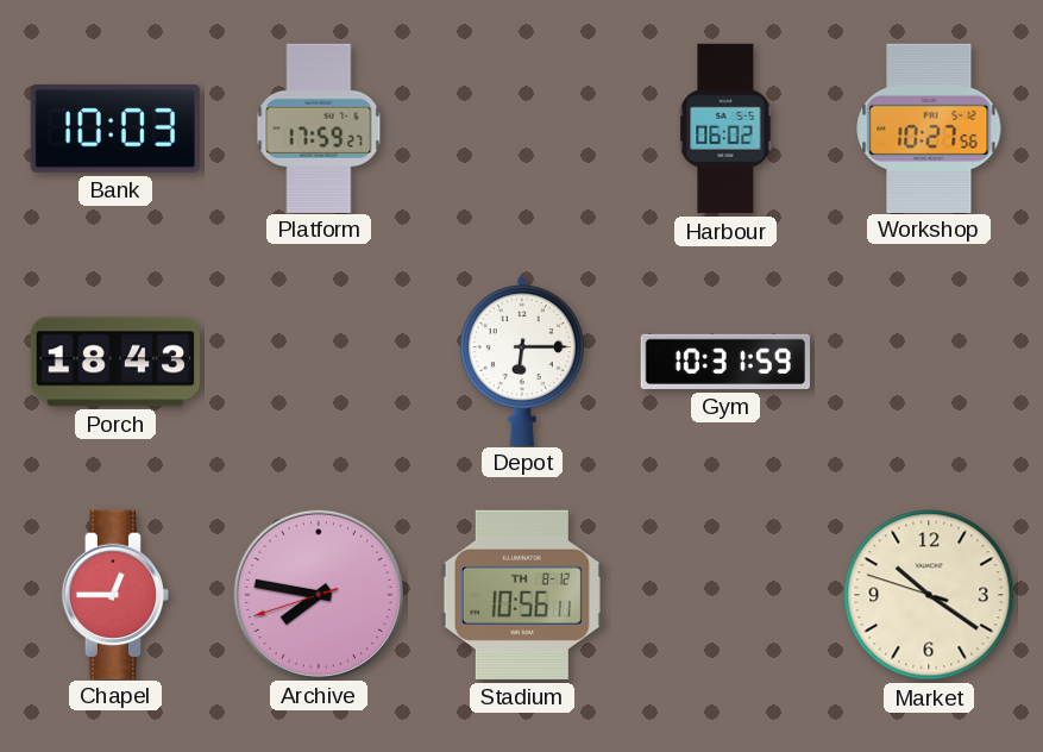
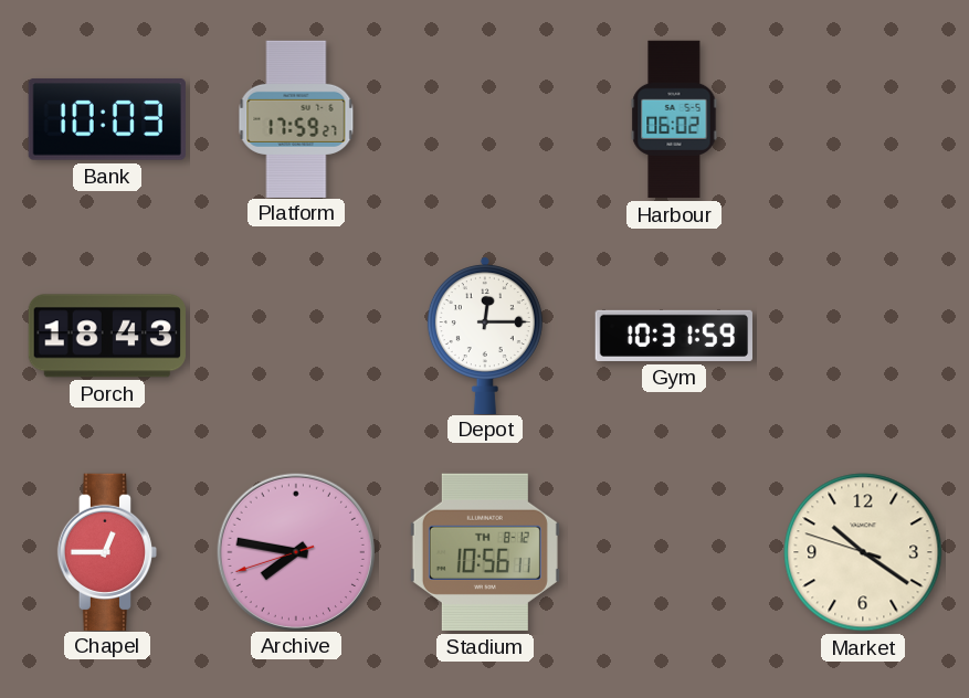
Workshop: 10:27 -> none (929, 127)
Depot: 6:15 -> 12:15 (485, 335)
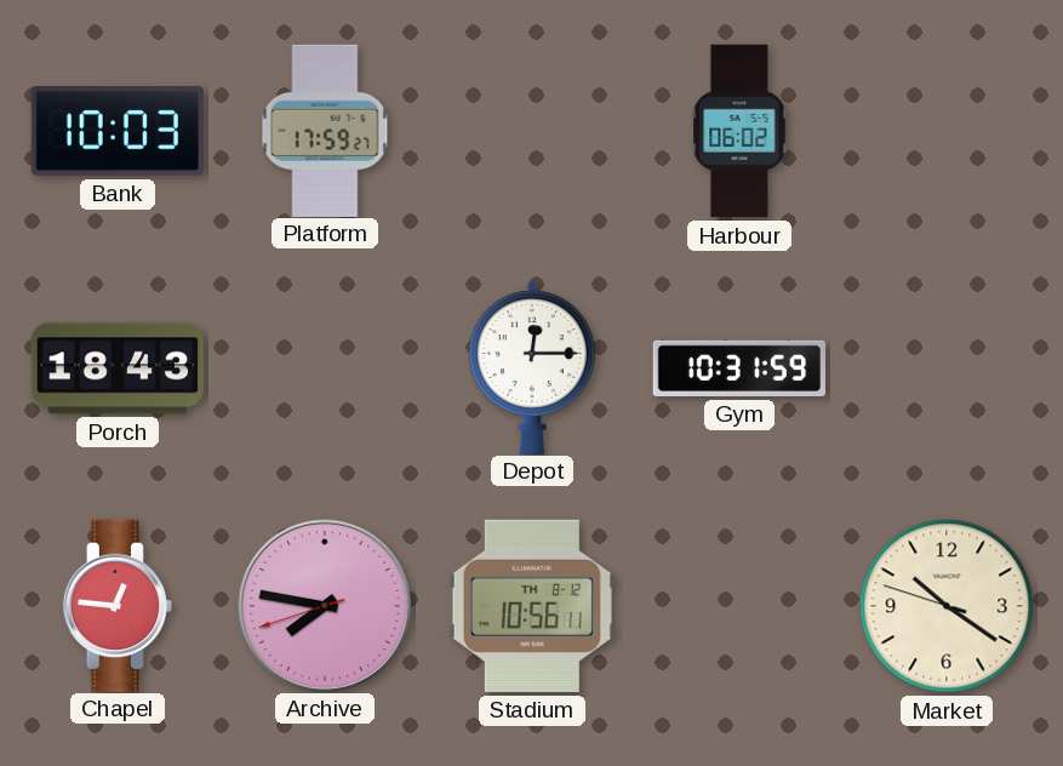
Chapel: 12:45 -> 12:46 (116, 605)
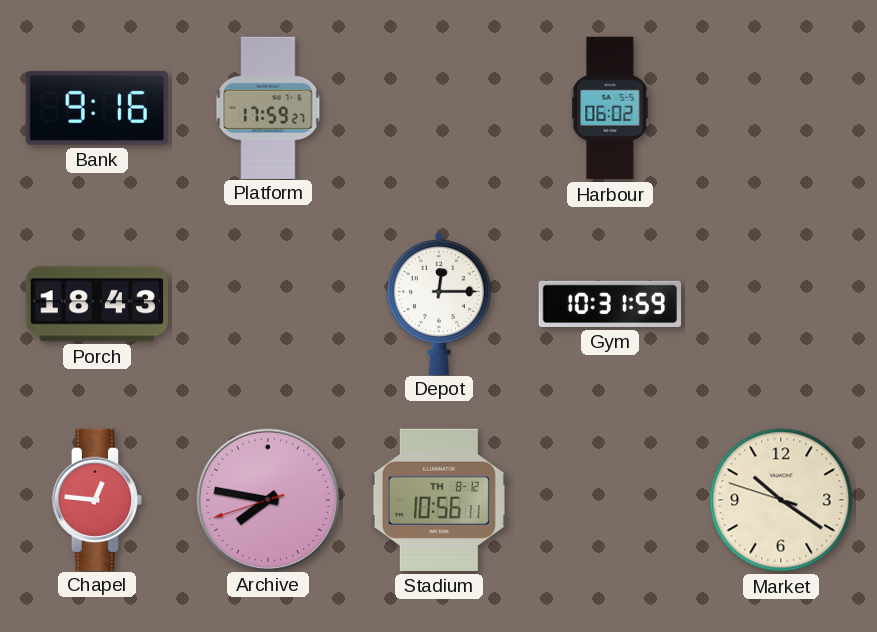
Bank: 10:03 -> 9:16 (97, 108)
